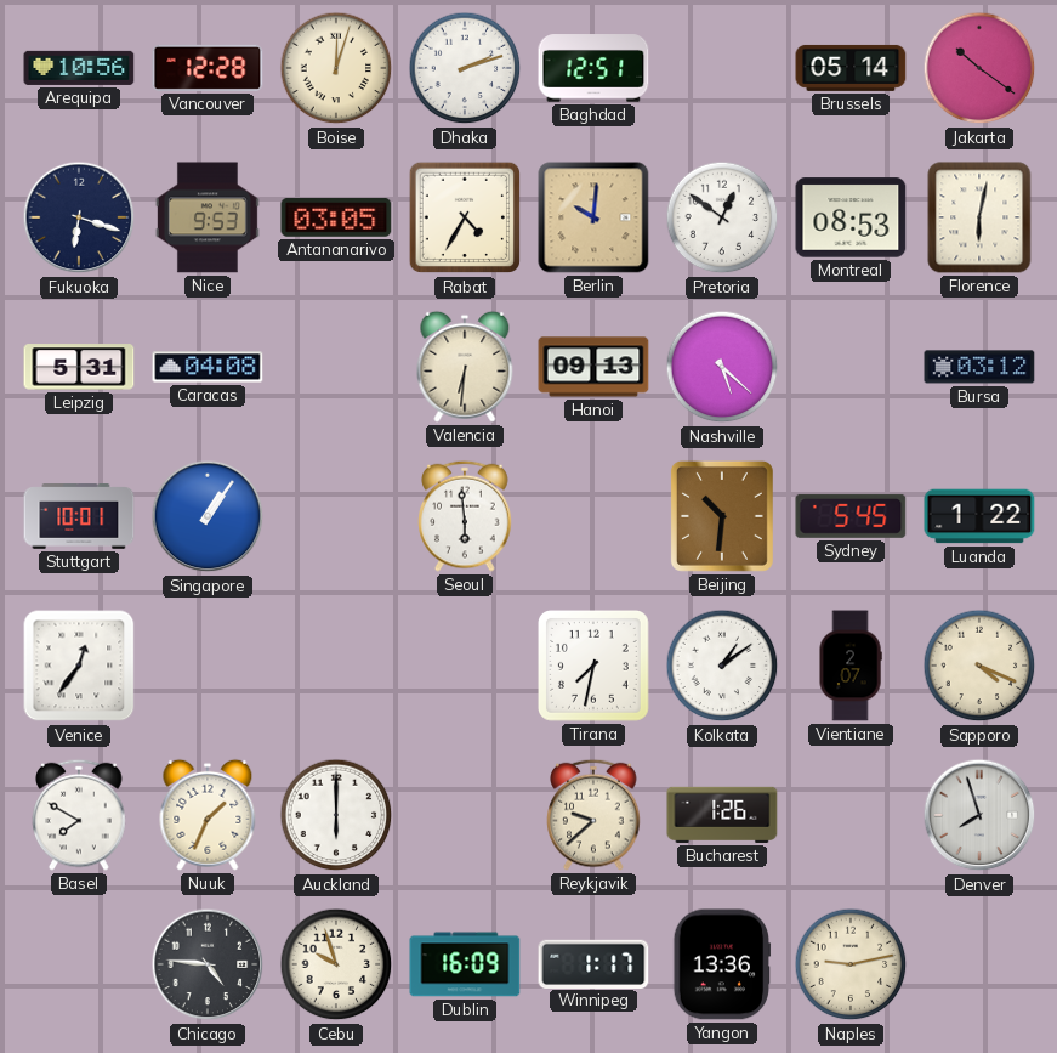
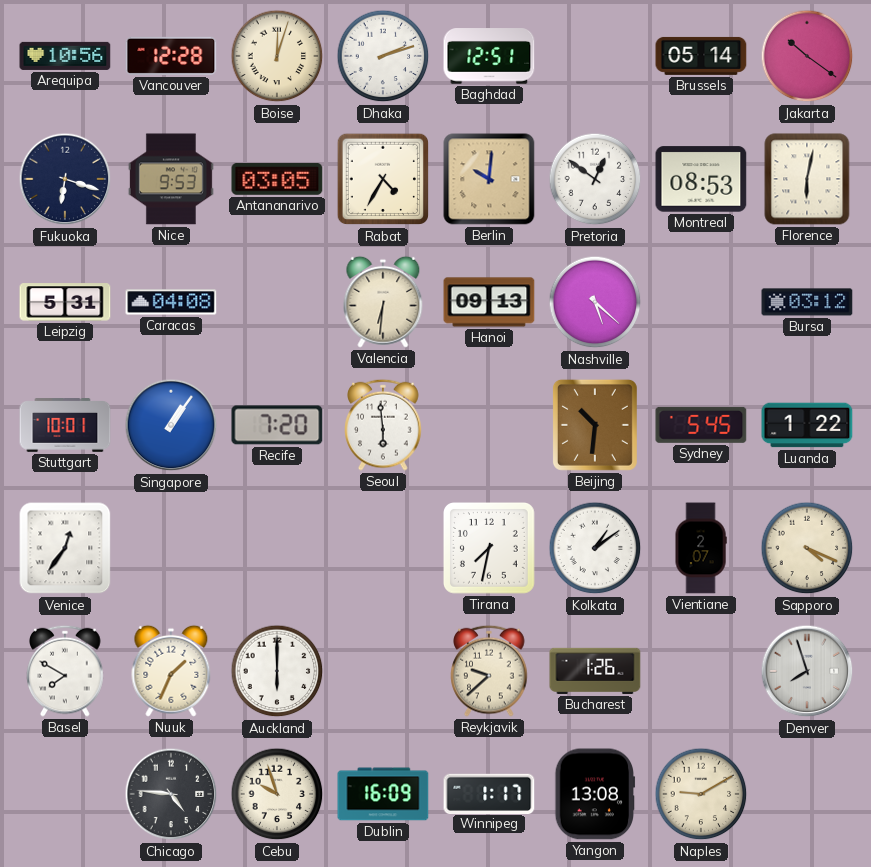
Recife: none -> 7:20 (277, 425)
Yangon: 13:36 -> 13:08 (595, 794)
Naples: 9:13 -> 9:10 (701, 794)
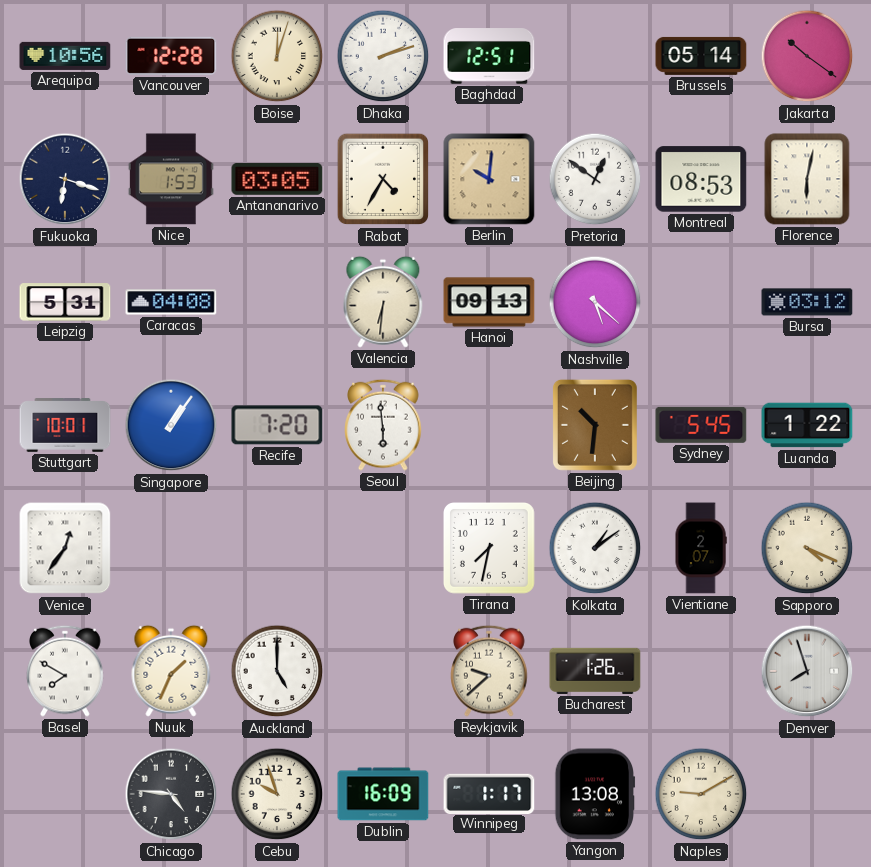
Nice: 9:53 -> 1:53 (171, 179)
Auckland: 6:00 -> 5:00 (277, 671)
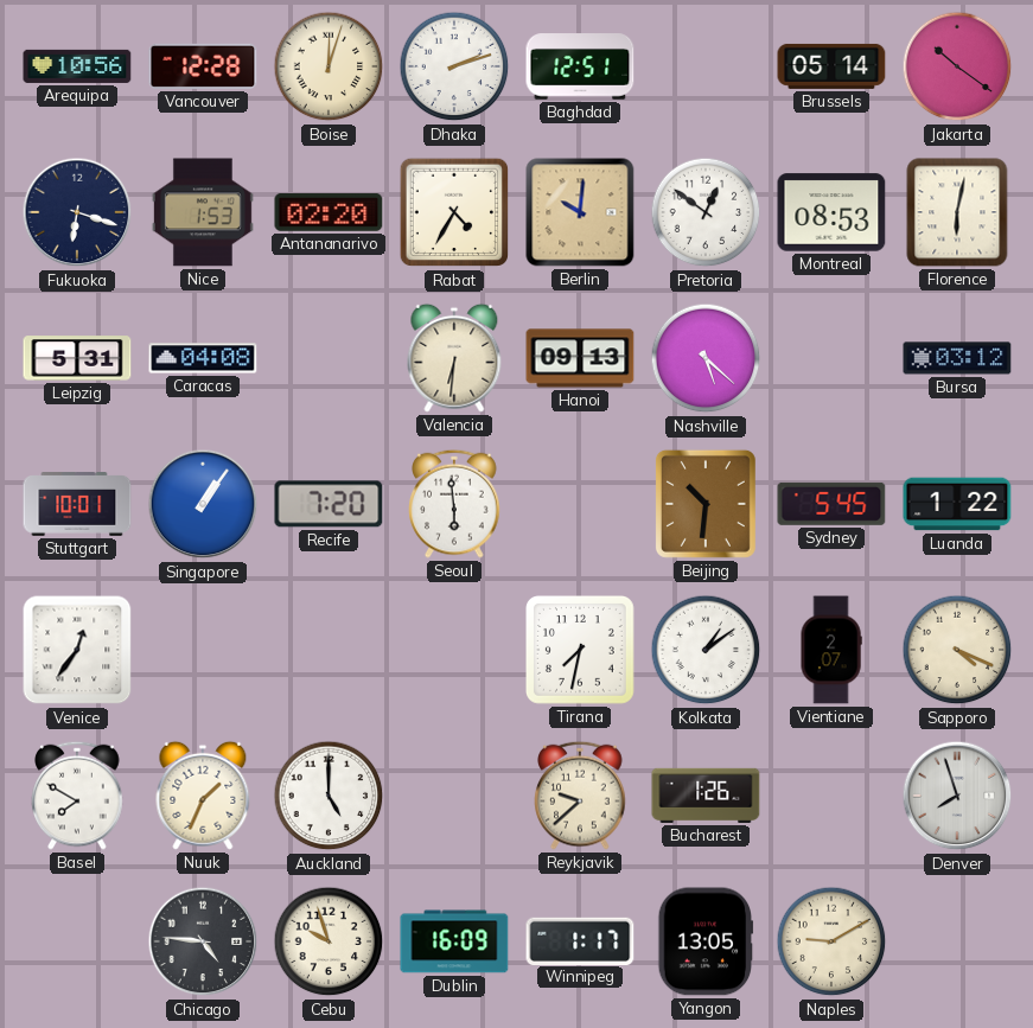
Antananarivo: 03:05 -> 02:20 (329, 212)
Yangon: 13:08 -> 13:05 (706, 941)
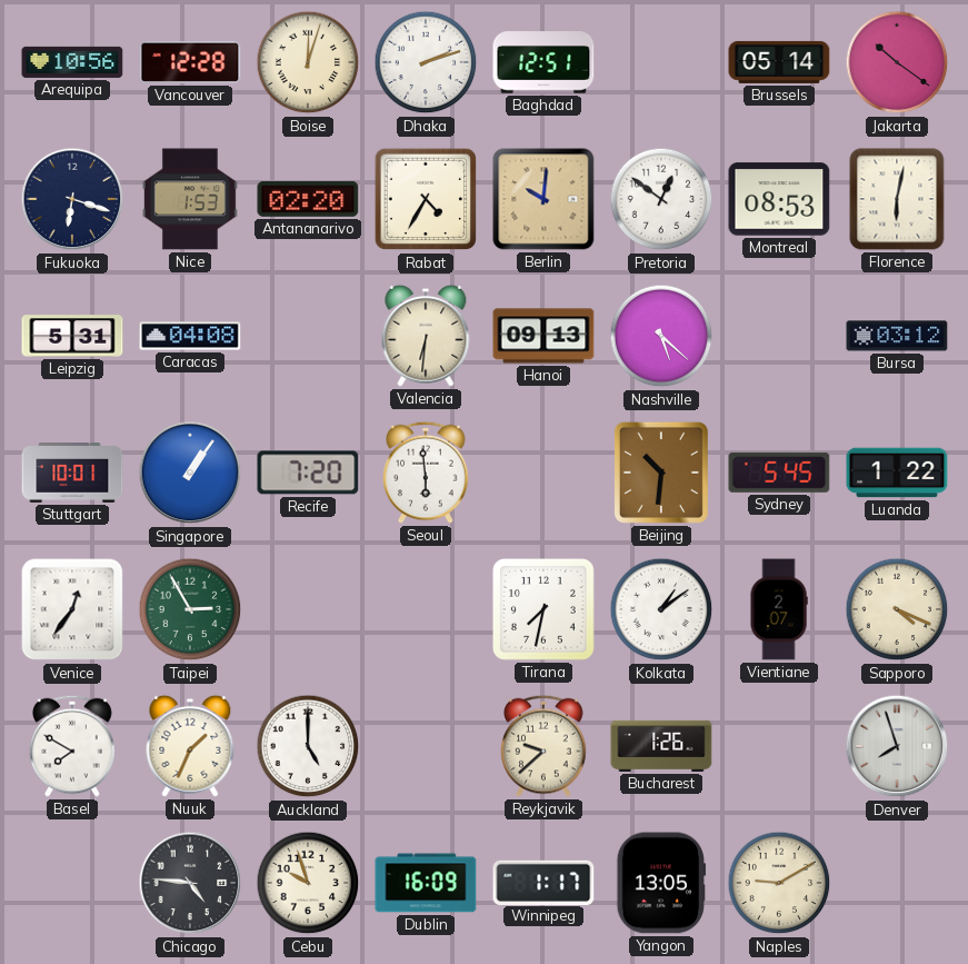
Taipei: none -> 2:55 (190, 609)
